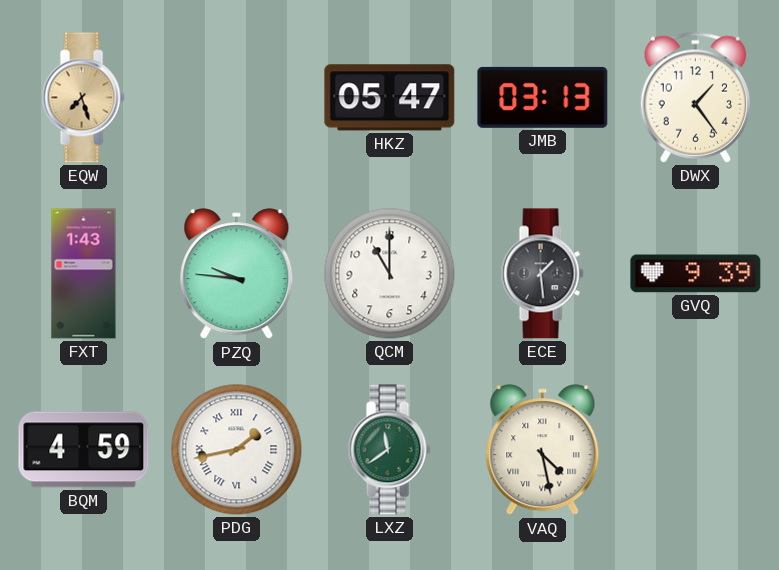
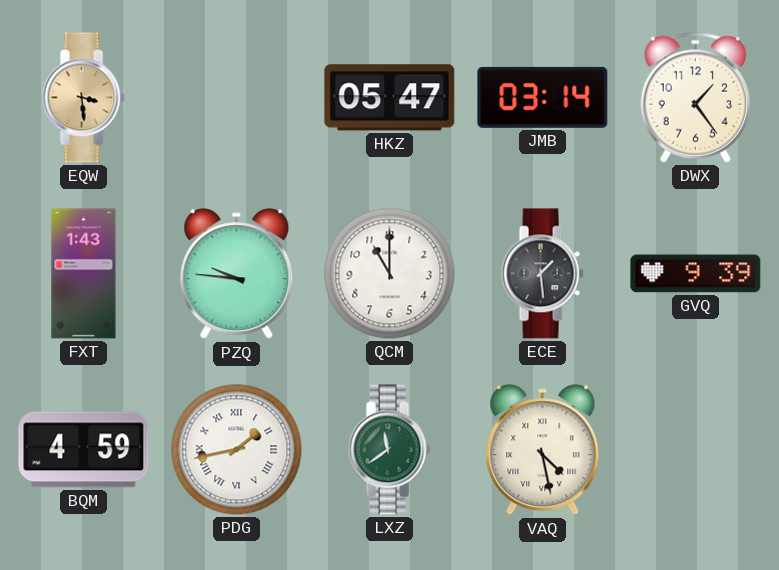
EQW: 7:27 -> 3:29 (83, 98)
JMB: 03:13 -> 03:14 (543, 97)
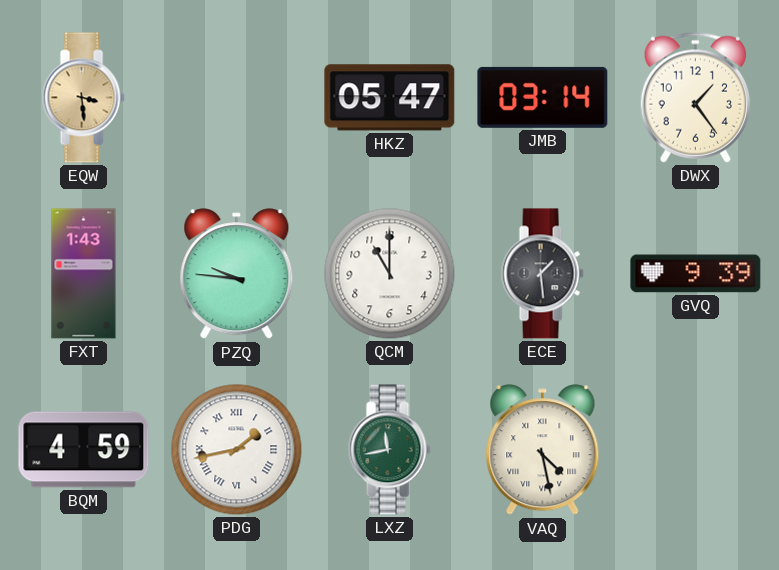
LXZ: 11:39 -> 11:43 (389, 450)
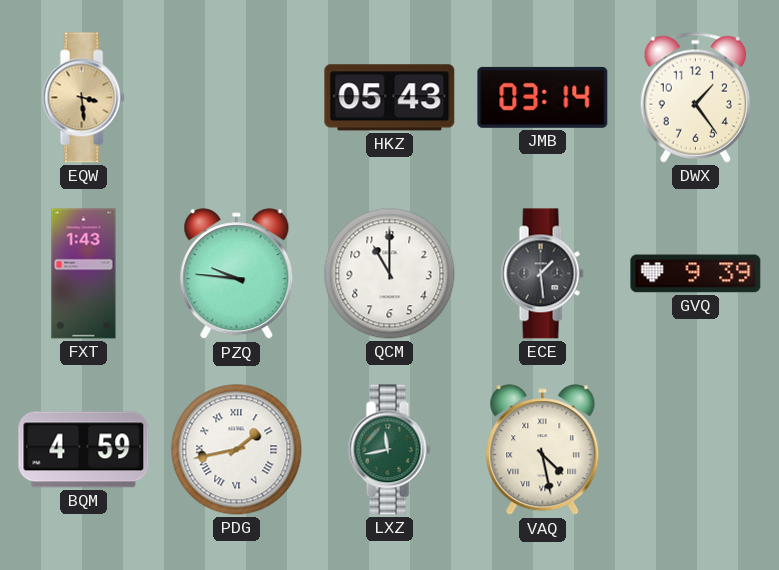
HKZ: 05:47 -> 05:43 (390, 98)
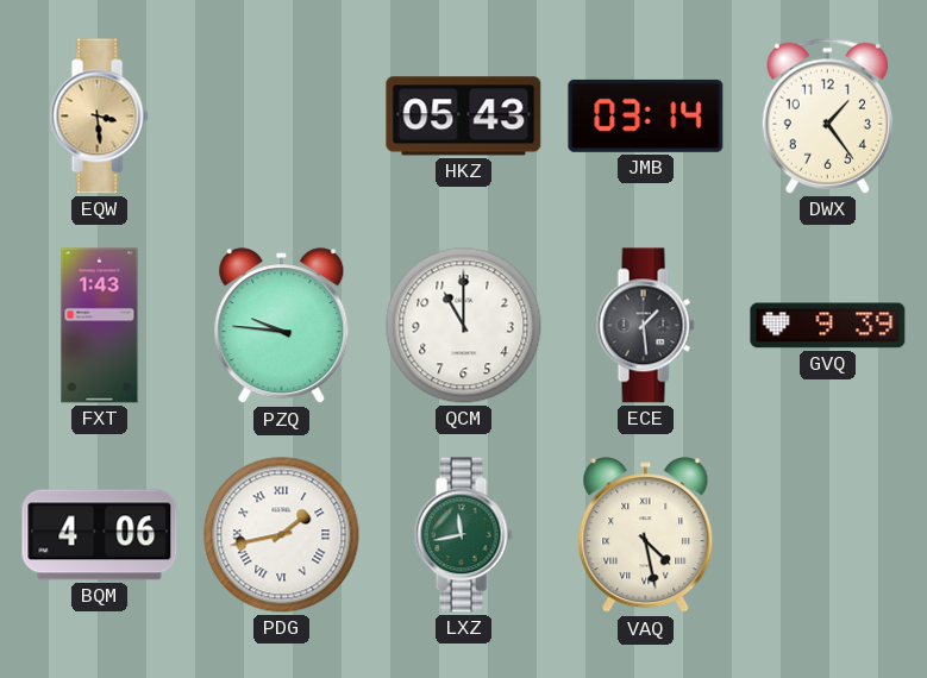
BQM: 4:59 -> 4:06 (100, 535)
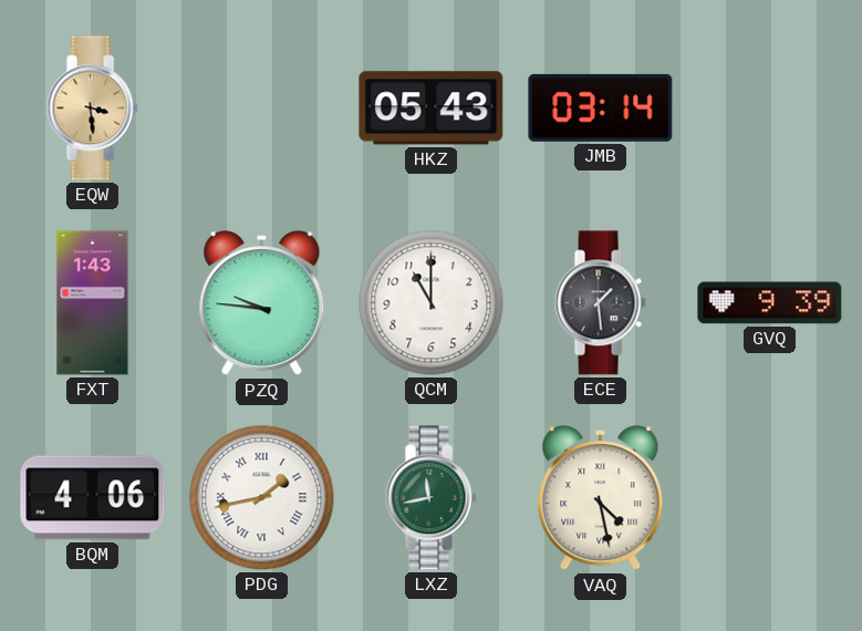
DWX: 1:24 -> none (827, 115)
